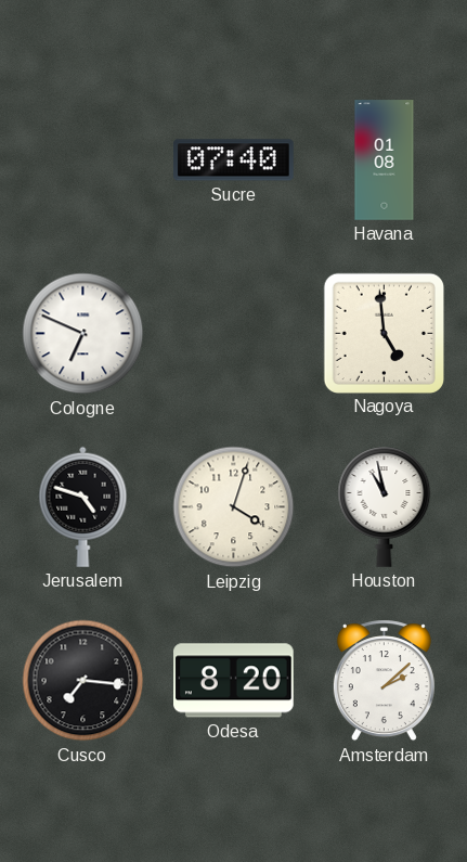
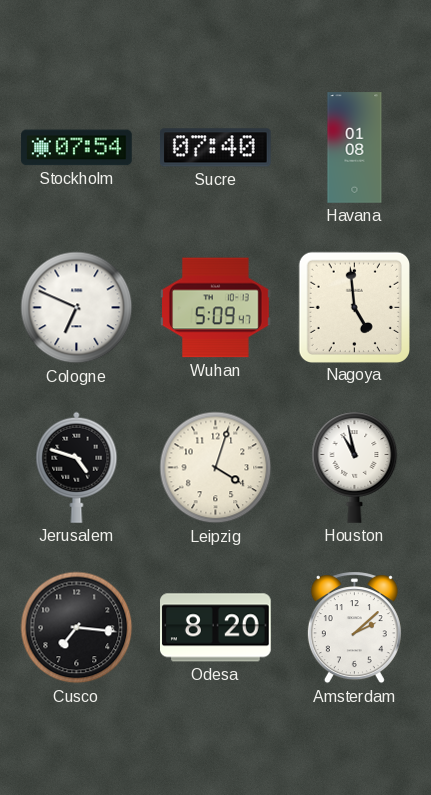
Stockholm: none -> 07:54 (77, 148)
Wuhan: none -> 5:09 (216, 308)
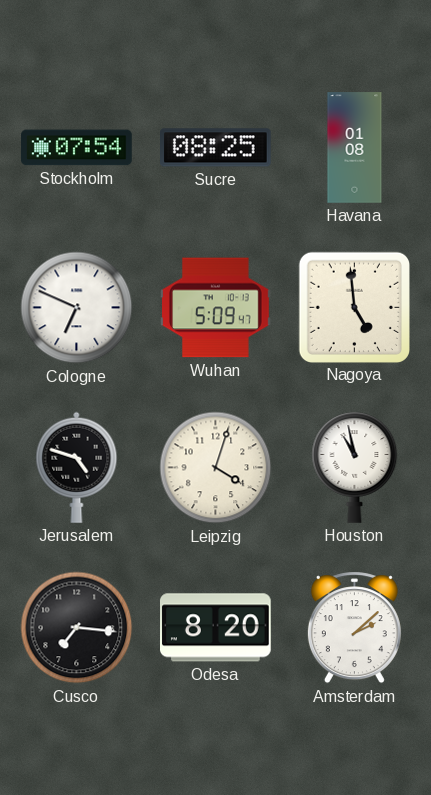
Sucre: 07:40 -> 08:25 (216, 148)
